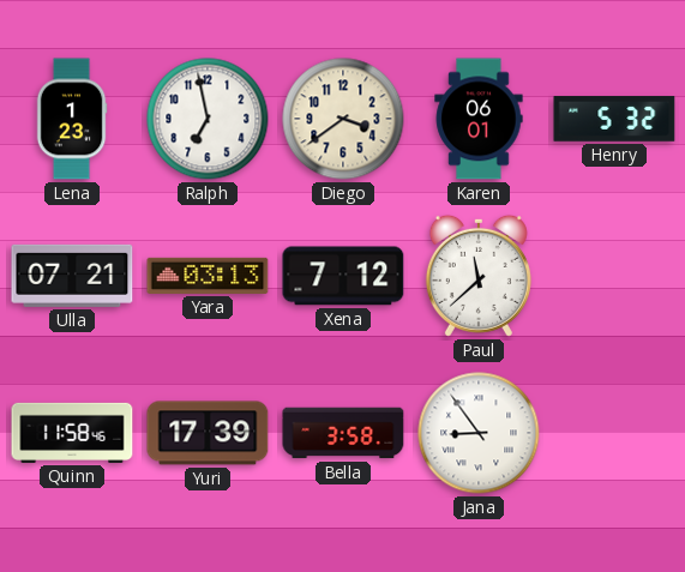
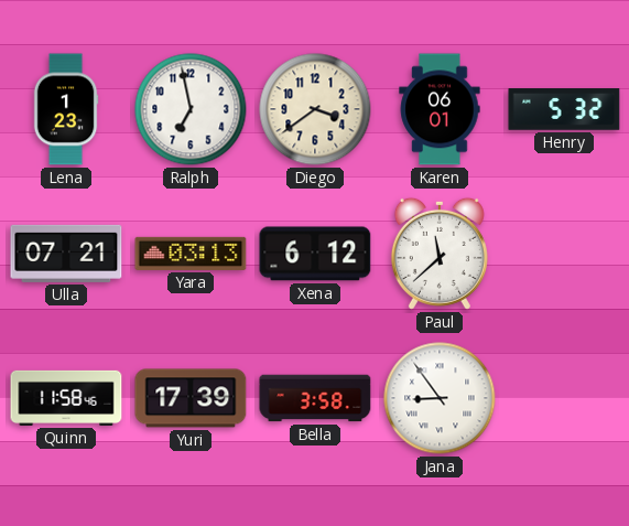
Xena: 7:12 -> 6:12 (315, 254)
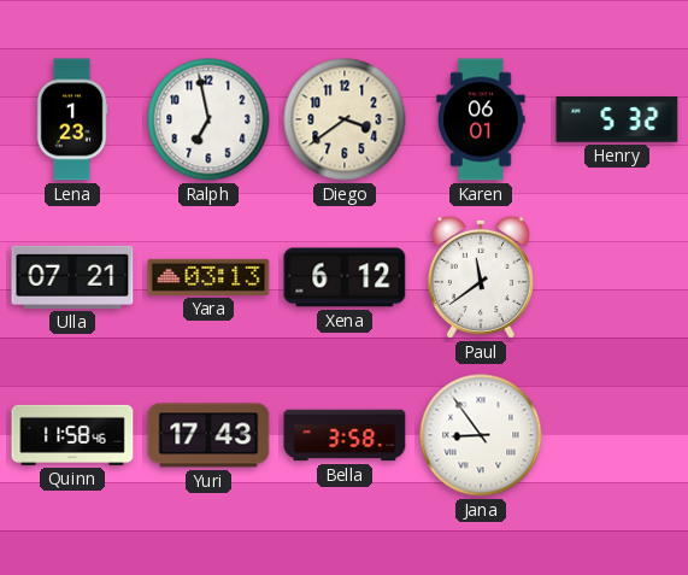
Paul: 11:38 -> 11:39 (481, 277)
Yuri: 17:39 -> 17:43 (208, 435)
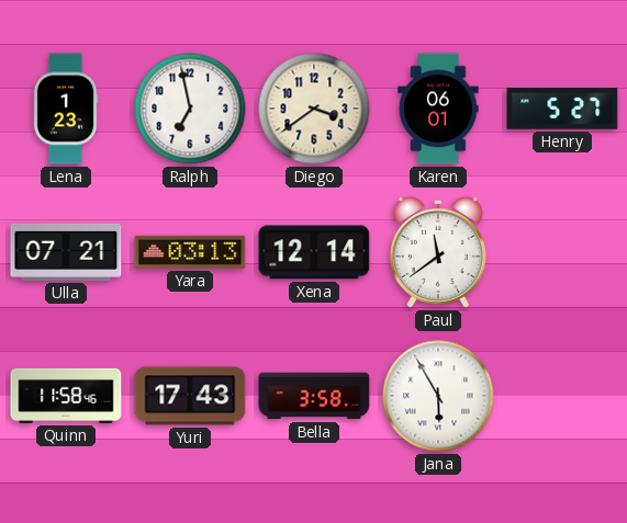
Henry: 5:32 -> 5:27 (562, 109)
Xena: 6:12 -> 12:14 (314, 252)
Jana: 8:54 -> 5:55 (438, 396)
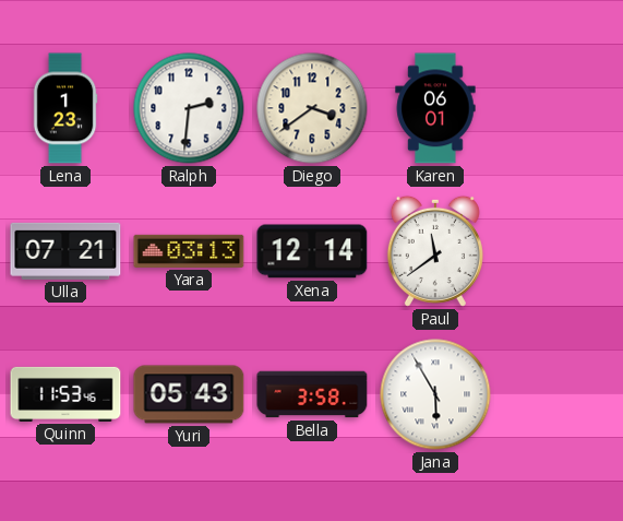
Ralph: 6:58 -> 2:31 (189, 108)
Henry: 5:27 -> none (562, 109)
Quinn: 11:58 -> 11:53 (65, 394)
Yuri: 17:43 -> 05:43 (189, 394)
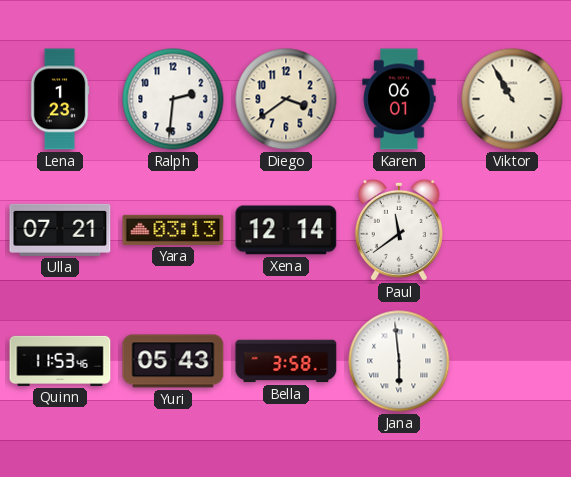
Viktor: none -> 10:55 (512, 99)
Jana: 5:55 -> 5:59 (399, 361)
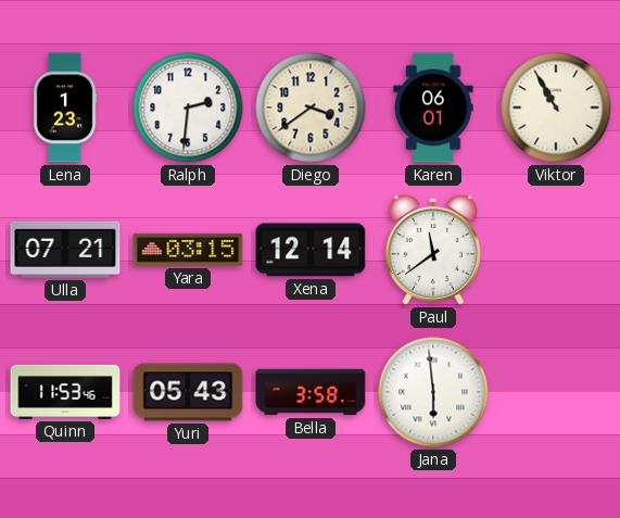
Yara: 03:13 -> 03:15 (188, 250)
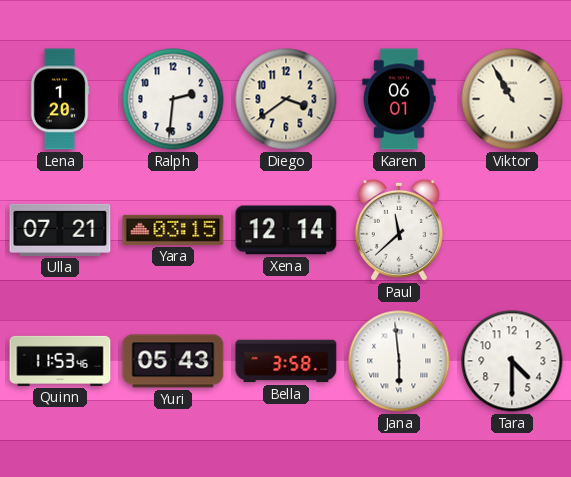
Lena: 1:23 -> 1:20 (60, 99)
Paul: 11:39 -> 11:38 (399, 230)
Tara: none -> 4:30 (512, 361)
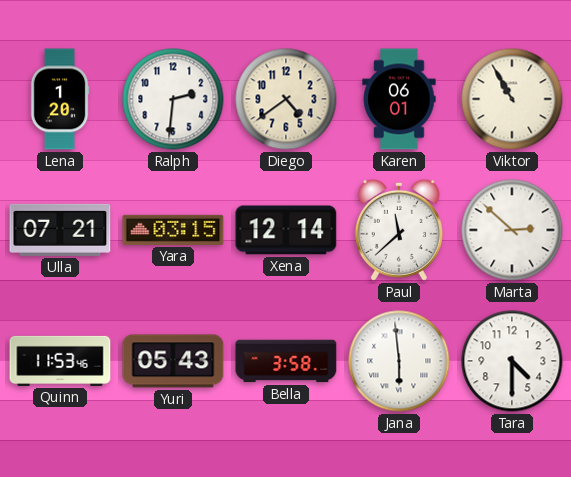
Diego: 3:39 -> 4:39 (286, 99)
Marta: none -> 2:52 (512, 230)
